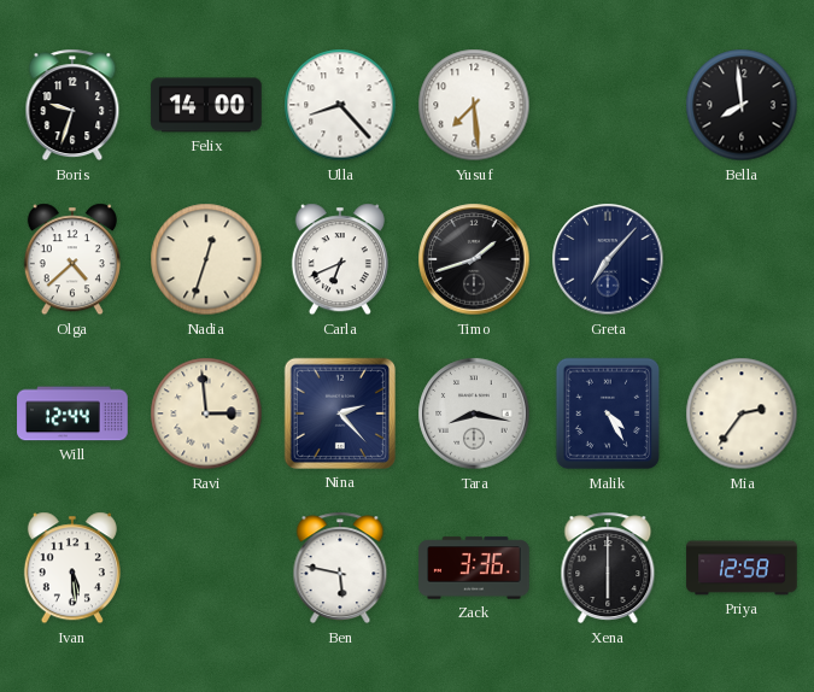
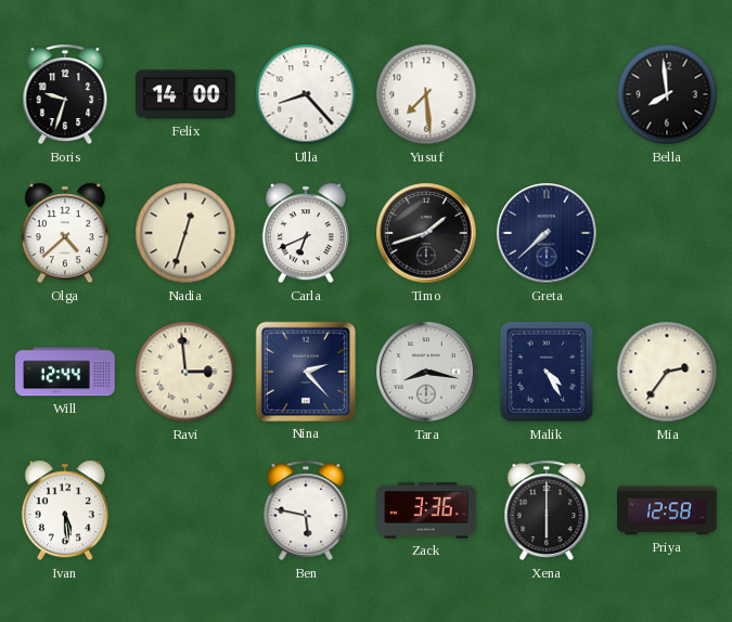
Greta: 7:07 -> 7:38 (547, 233)
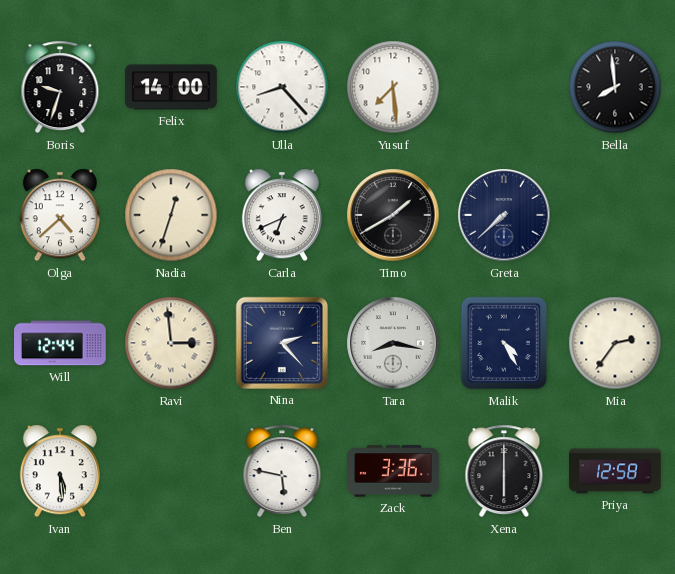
Timo: 1:42 -> 1:40 (393, 215)
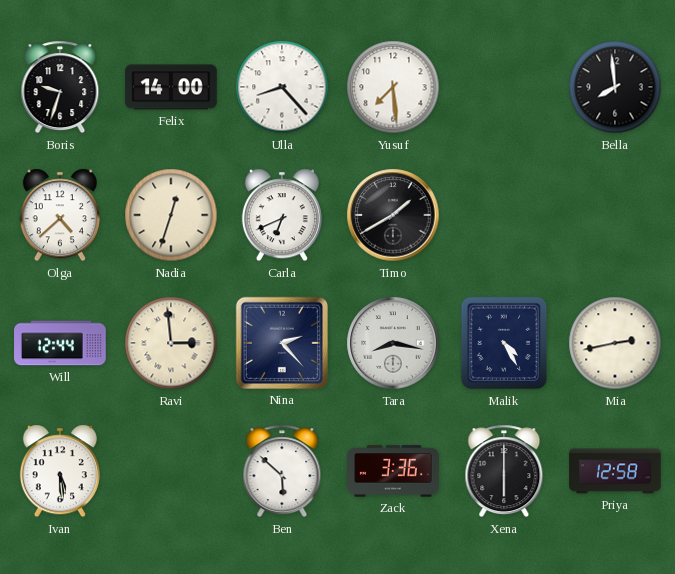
Greta: 7:38 -> none (504, 215)
Mia: 2:36 -> 2:43 (615, 343)
Ben: 5:47 -> 5:52 (282, 471)
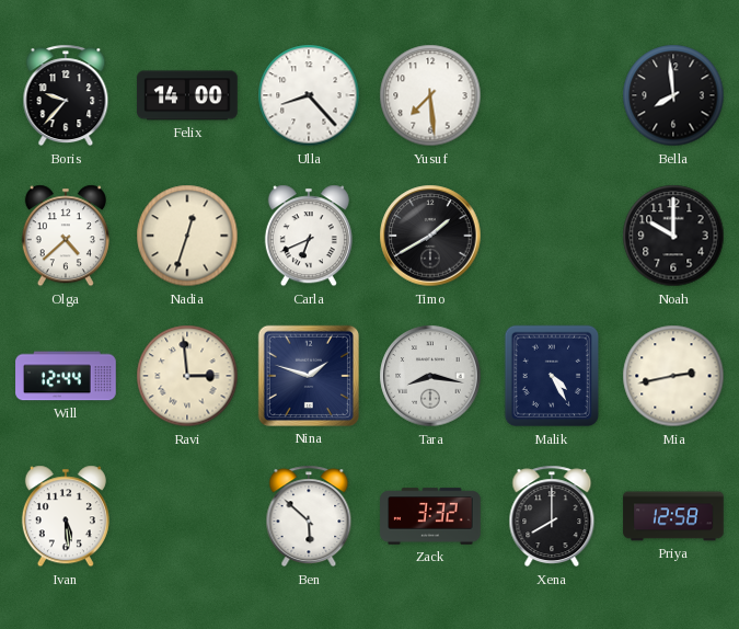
Boris: 9:33 -> 9:37 (66, 95)
Noah: none -> 10:00 (673, 236)
Nina: 2:23 -> 1:48 (309, 376)
Zack: 3:36 -> 3:32 (430, 516)
Xena: 6:00 -> 8:00 (552, 516)
